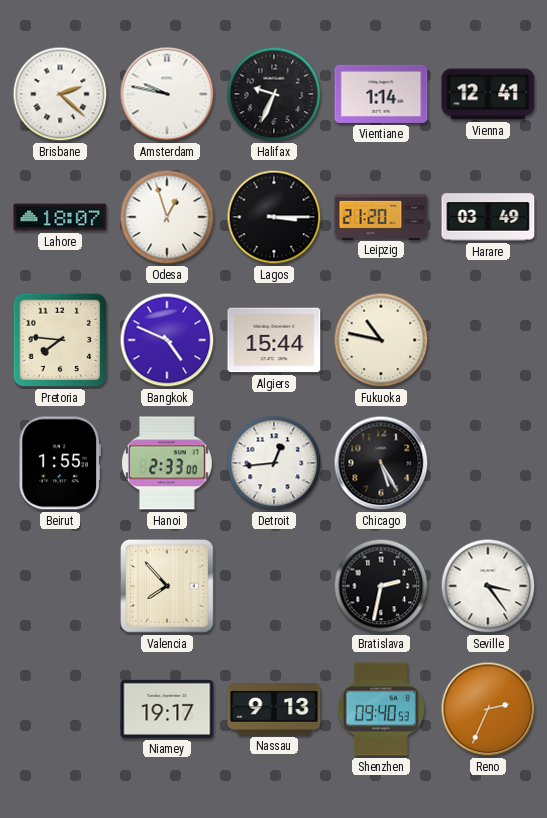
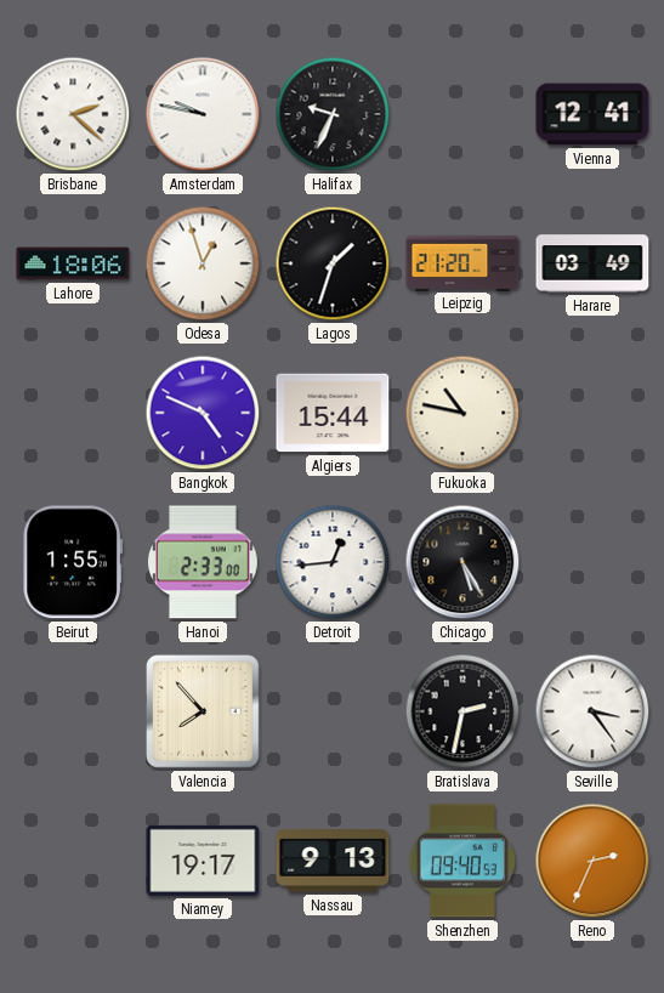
Vientiane: 1:14 -> none (381, 94)
Lahore: 18:07 -> 18:06 (73, 263)
Lagos: 3:15 -> 1:33 (333, 263)
Pretoria: 7:46 -> none (60, 340)
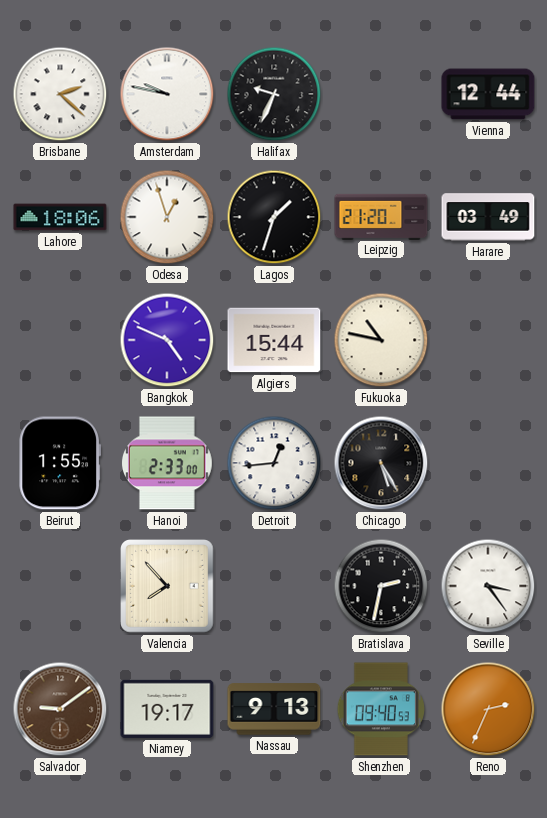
Vienna: 12:41 -> 12:44 (488, 94)
Salvador: none -> 9:09 (60, 709)
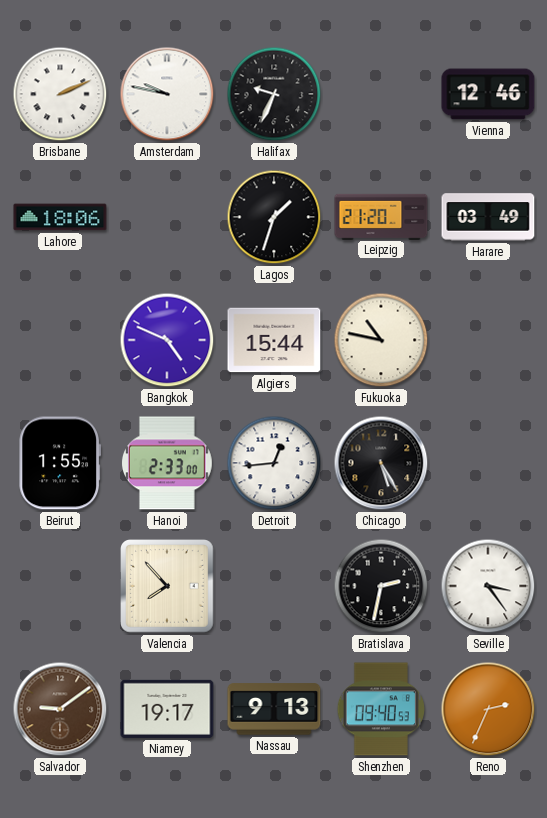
Brisbane: 2:22 -> 2:11 (60, 94)
Vienna: 12:44 -> 12:46 (488, 94)
Odesa: 12:57 -> none (167, 217)
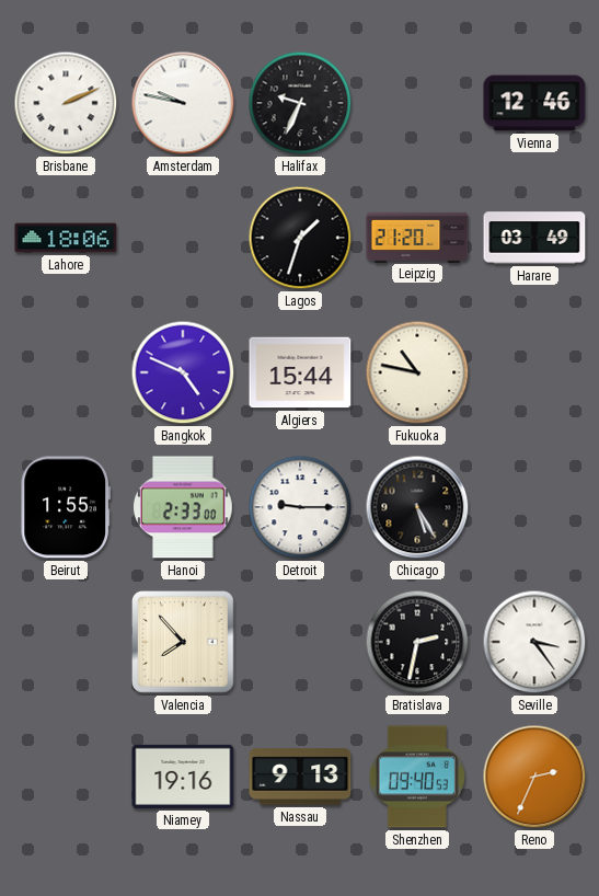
Detroit: 12:44 -> 9:15 (300, 507)
Salvador: 9:09 -> none (60, 709)
Niamey: 19:17 -> 19:16 (183, 777)
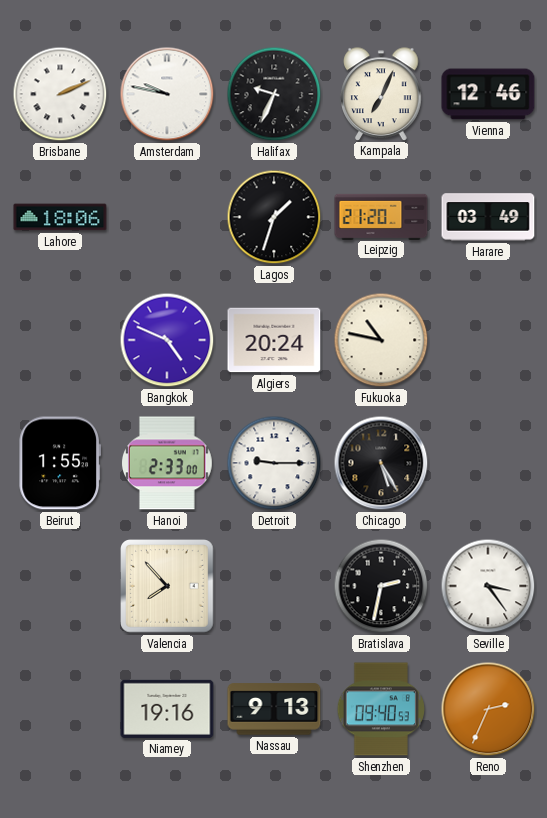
Kampala: none -> 7:04 (381, 94)
Algiers: 15:44 -> 20:24 (274, 340)
